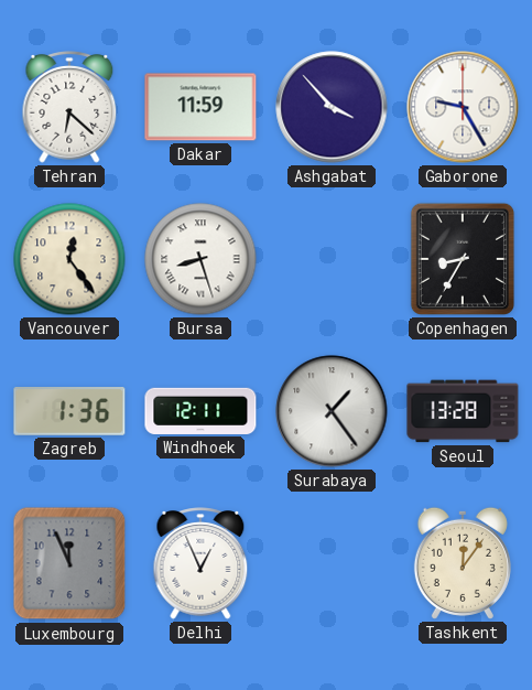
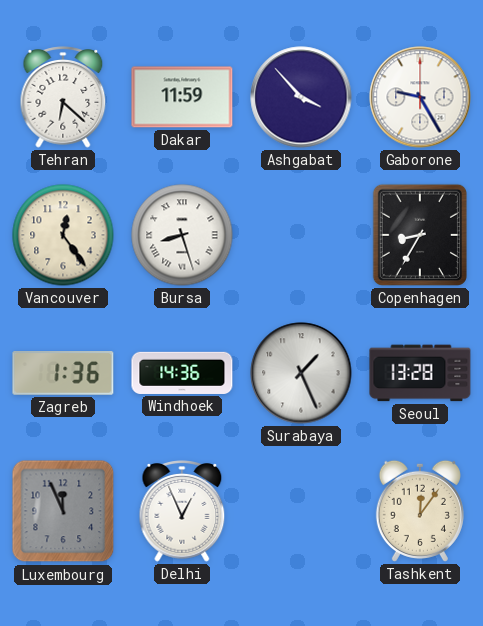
Windhoek: 12:11 -> 14:36 (182, 373)
Surabaya: 1:24 -> 1:26 (301, 373)
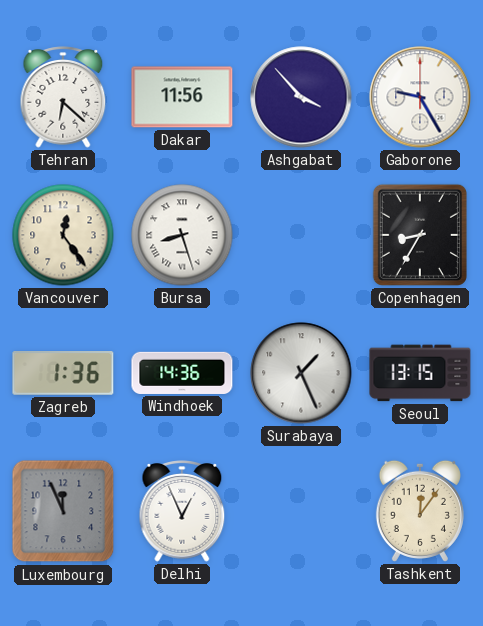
Dakar: 11:59 -> 11:56 (182, 97)
Seoul: 13:28 -> 13:15 (420, 373)
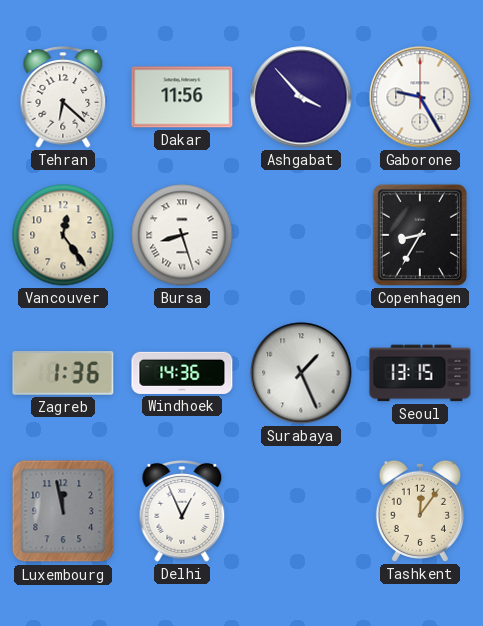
Luxembourg: 11:56 -> 11:58 (63, 511)
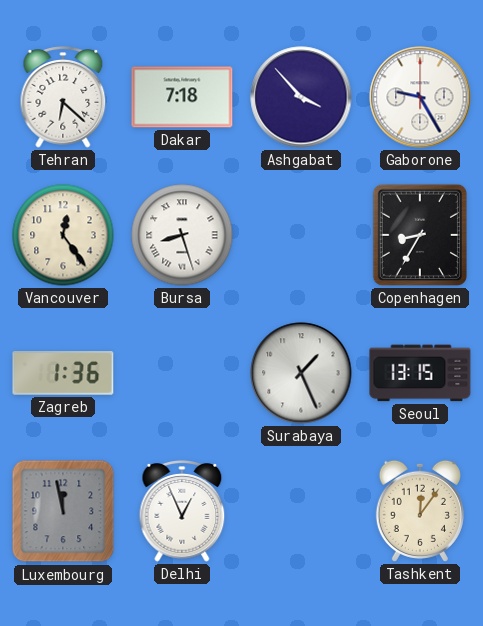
Dakar: 11:56 -> 7:18 (182, 97)
Windhoek: 14:36 -> none (182, 373)
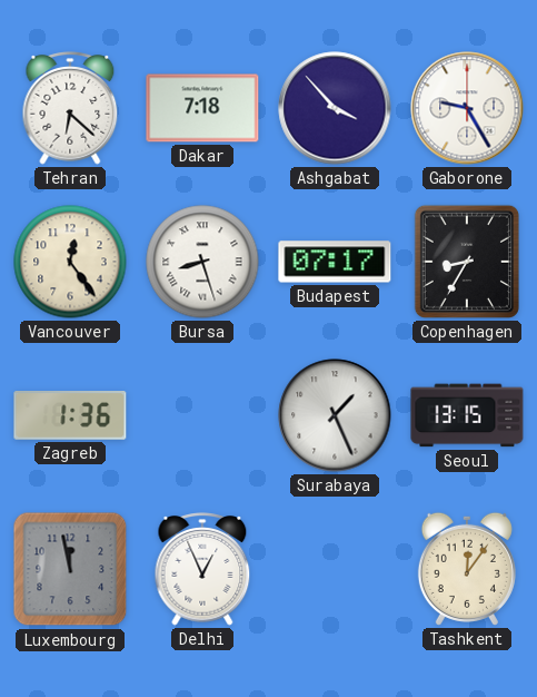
Budapest: none -> 07:17 (335, 262)
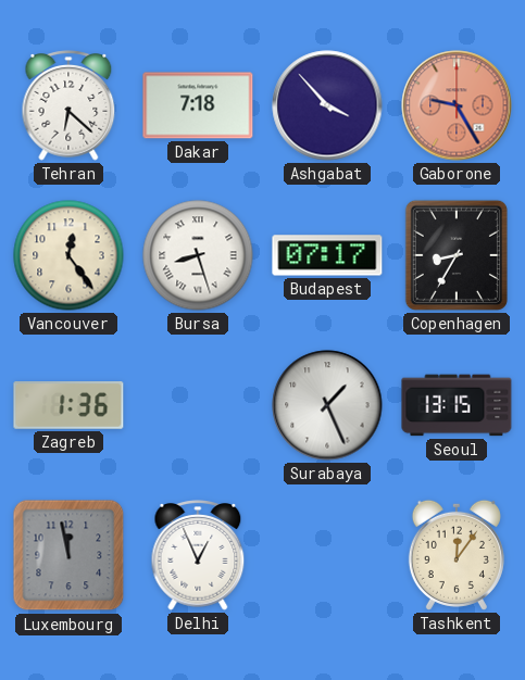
Gaborone dial: white -> salmon (457, 105)
